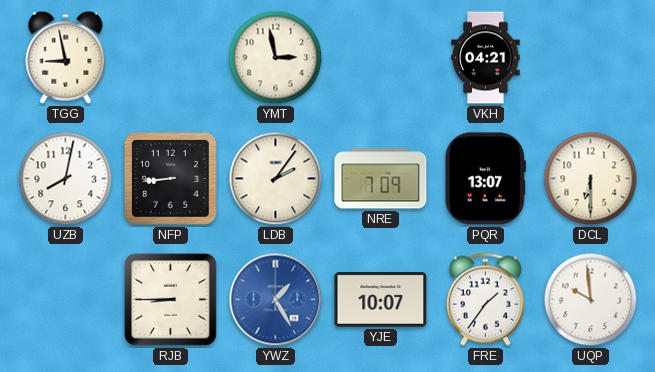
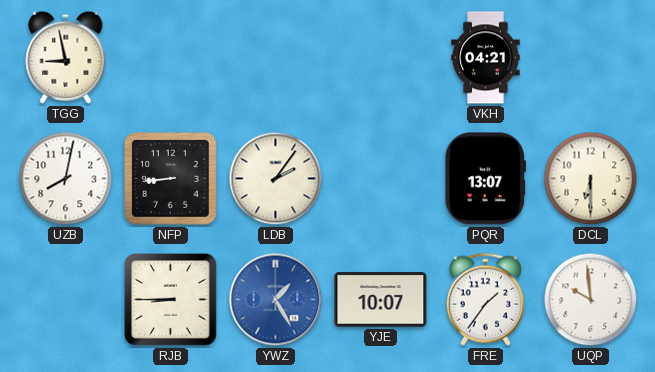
YMT: 2:58 -> none (276, 58)
NRE: 7:09 -> none (381, 179)
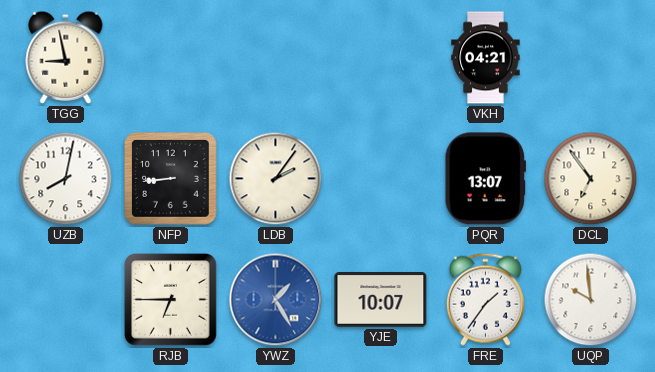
DCL: 6:30 -> 6:54 (591, 179)
RJB: 8:45 -> 6:45 (171, 300)
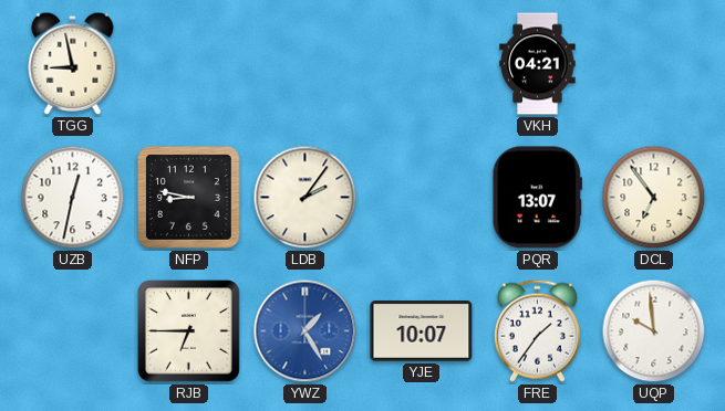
UZB: 8:02 -> 12:32 (73, 198)
NFP: 8:44 -> 8:47 (189, 198)
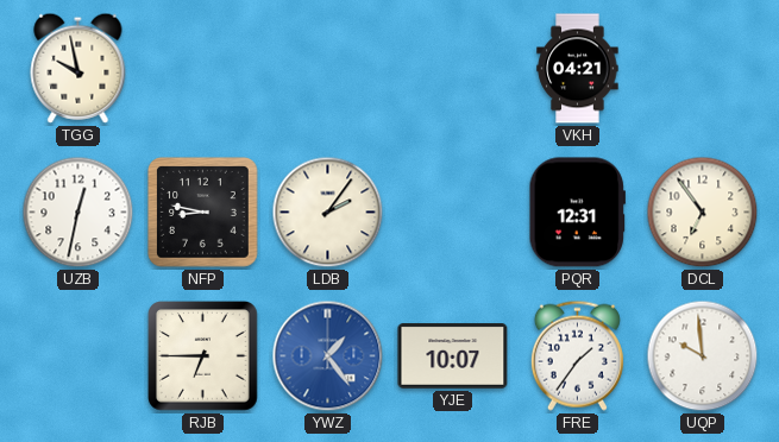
TGG: 8:58 -> 9:58 (78, 68)
PQR: 13:07 -> 12:31 (577, 213)
YWZ: 1:25 -> 1:24 (328, 356)
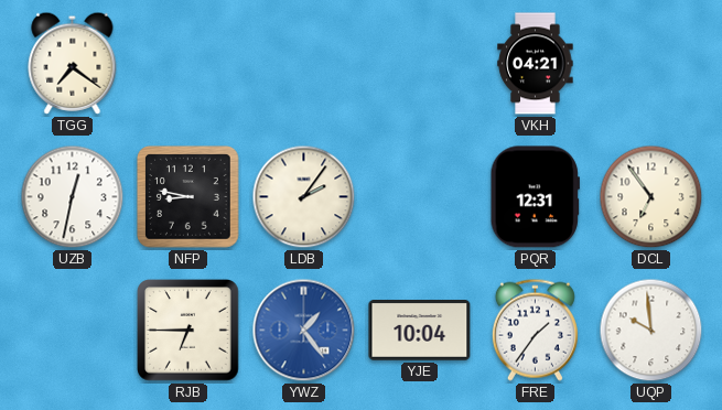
TGG: 9:58 -> 7:21 (73, 63)
YJE: 10:07 -> 10:04 (420, 331)
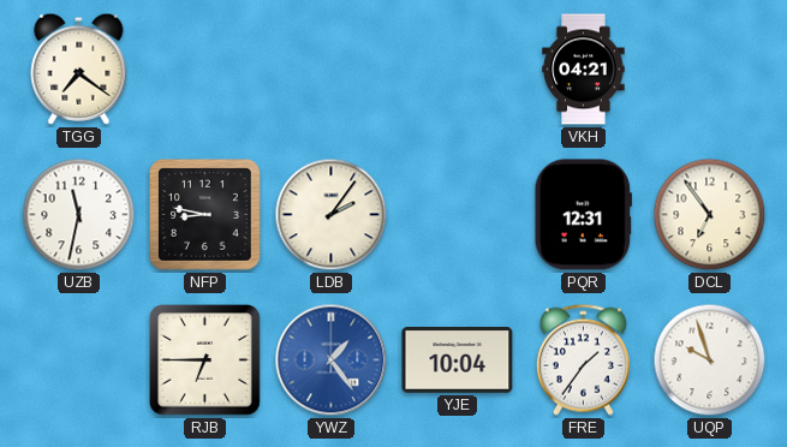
UZB: 12:32 -> 11:32 (79, 215)
UQP: 9:59 -> 9:57 (710, 360)
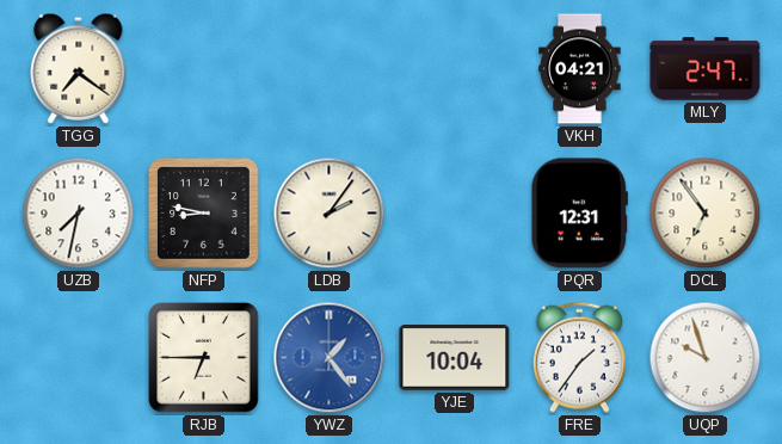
MLY: none -> 2:47 (706, 69)
UZB: 11:32 -> 7:32 (79, 214)
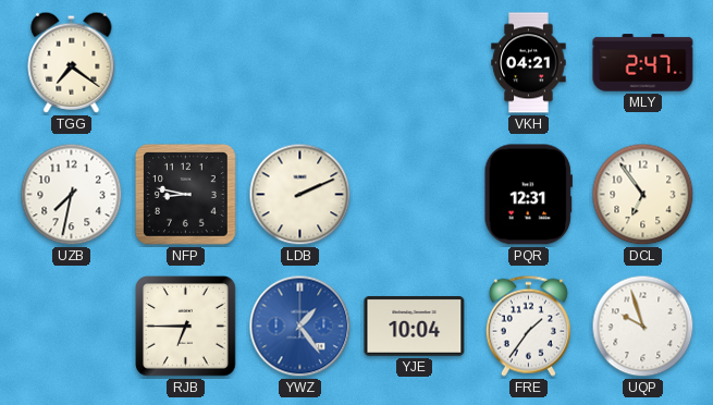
LDB: 2:06 -> 2:11 (300, 195)
